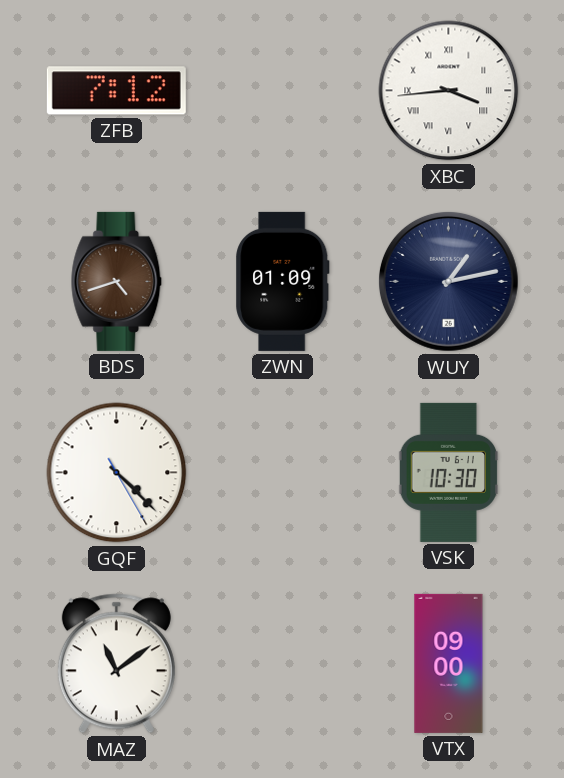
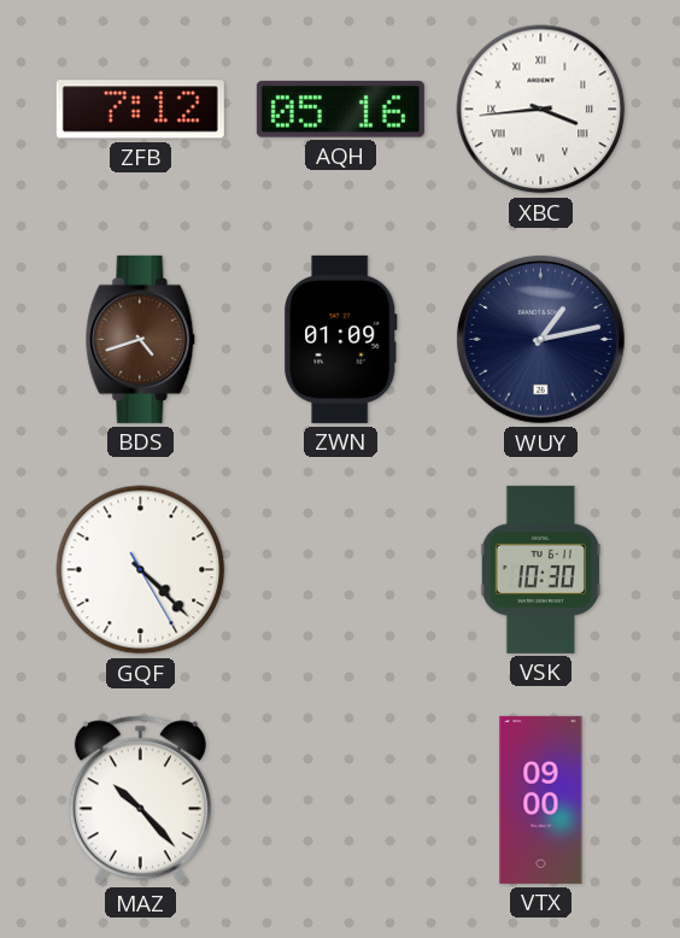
AQH: none -> 05:16 (340, 110)
MAZ: 11:09 -> 10:23 (140, 801)
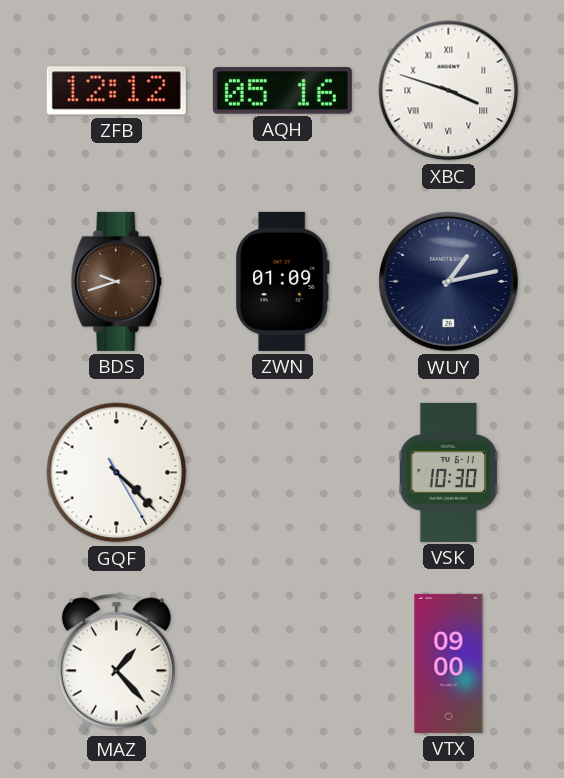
ZFB: 7:12 -> 12:12 (116, 91)
XBC: 3:44 -> 3:48 (449, 91)
BDS: 4:42 -> 9:42 (117, 281)
MAZ: 10:23 -> 1:23 (116, 664)
